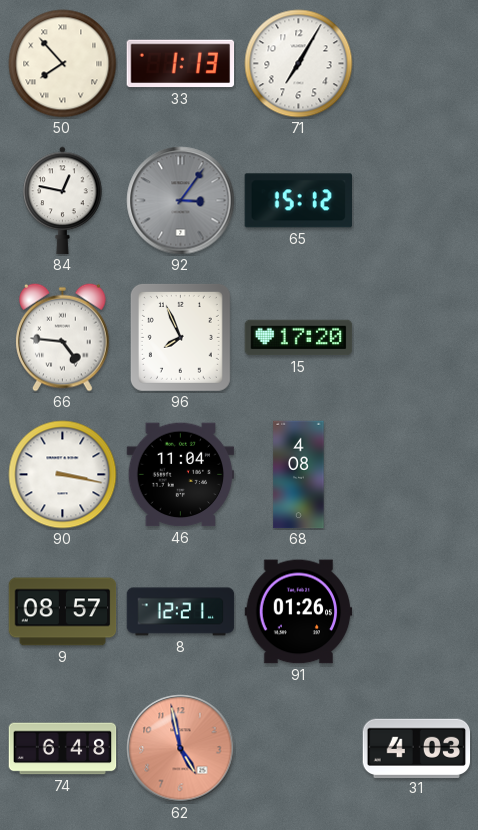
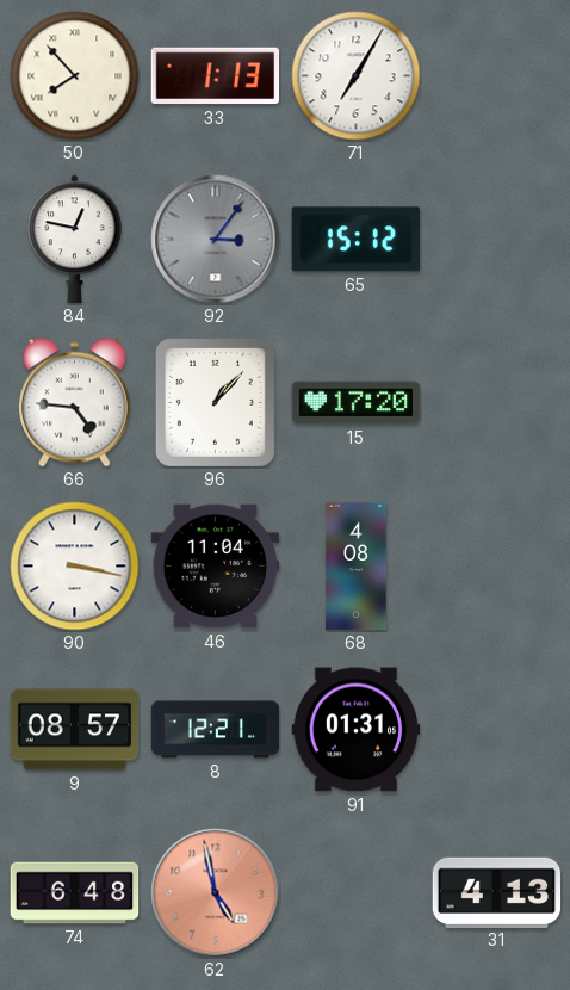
96: 7:56 -> 1:07 (215, 402)
91: 01:26 -> 01:31 (357, 730)
31: 4:03 -> 4:13 (497, 892)
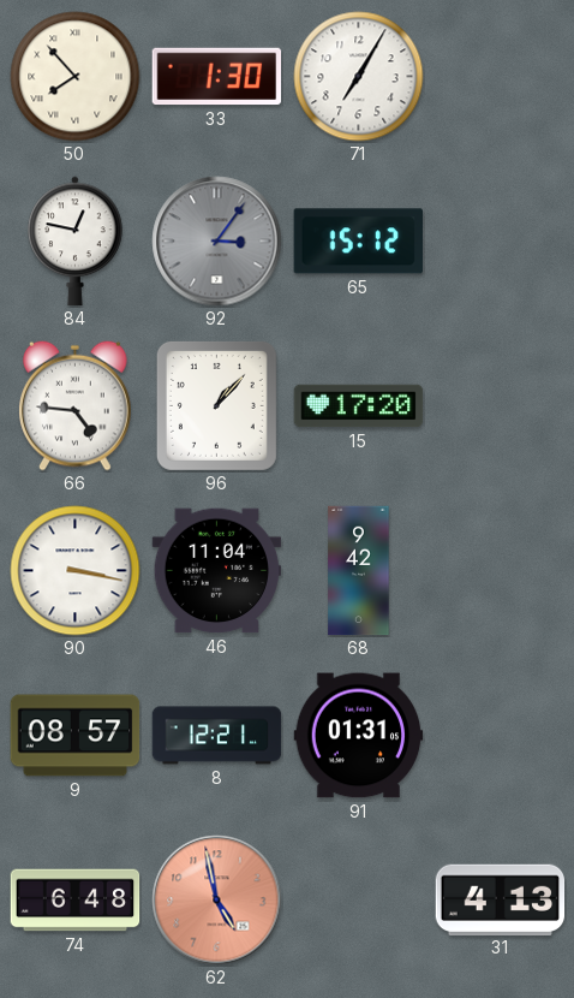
33: 1:13 -> 1:30 (217, 77)
68: 4:08 -> 9:42 (359, 571)
